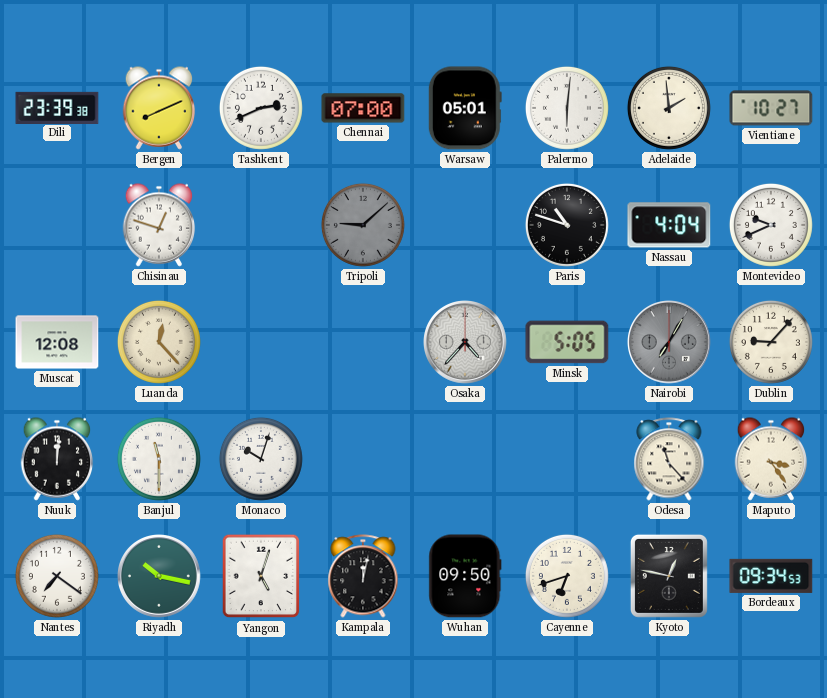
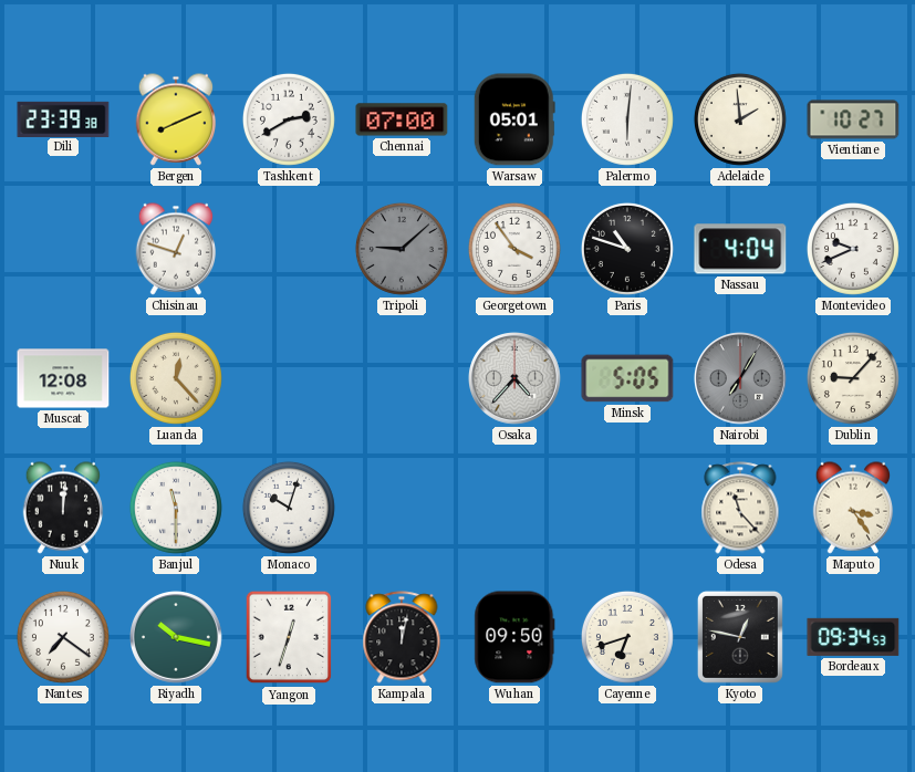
Tashkent: 2:41 -> 2:40 (289, 119)
Georgetown: none -> 3:54 (514, 249)
Yangon: 5:03 -> 12:33 (289, 637)
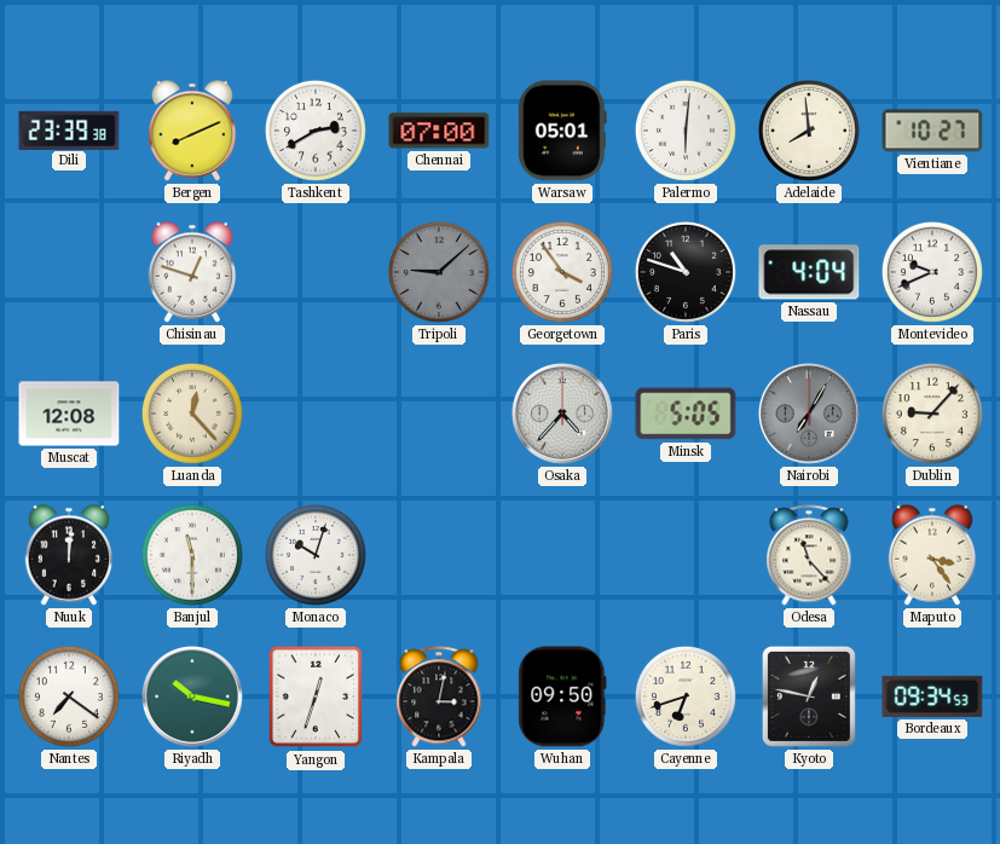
Adelaide: 1:59 -> 7:59 (809, 131)
Kampala: 12:02 -> 3:02 (439, 696)
